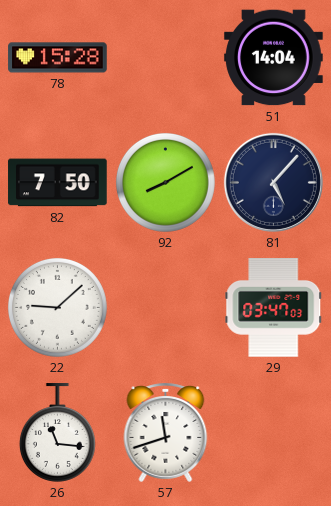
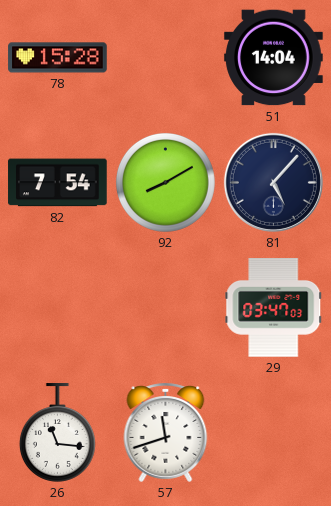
82: 7:50 -> 7:54 (58, 183)
22: 9:08 -> none (57, 307)
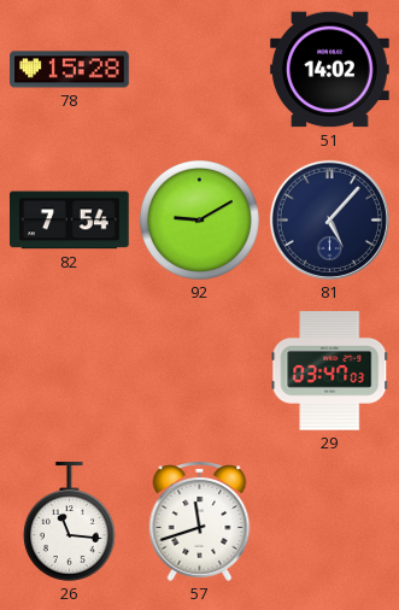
51: 14:04 -> 14:02 (330, 70)
92: 8:10 -> 9:10 (199, 219)
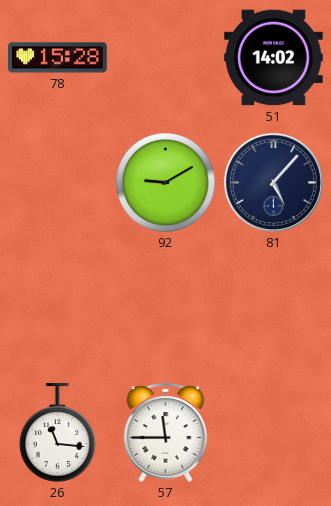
82: 7:54 -> none (70, 221)
29: 03:47 -> none (330, 371)
57: 11:42 -> 11:45 (166, 432)
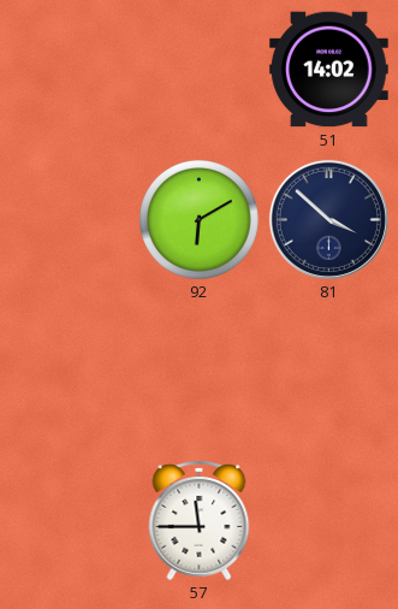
78: 15:28 -> none (58, 58)
92: 9:10 -> 6:10 (198, 219)
81: 5:07 -> 3:52 (328, 219)
26: 11:16 -> none (57, 433)
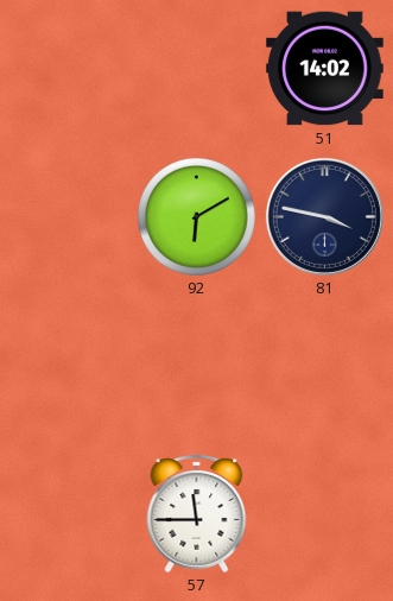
81: 3:52 -> 3:47 (324, 216)
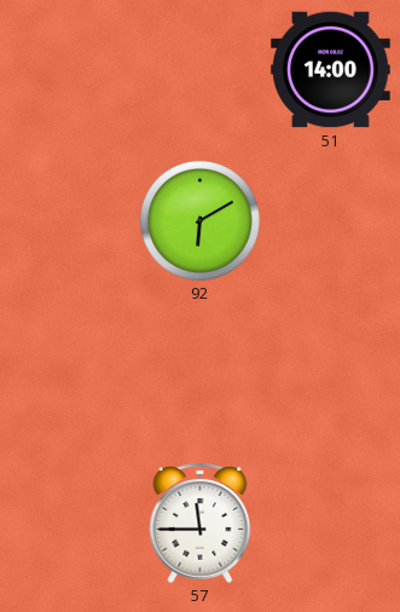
51: 14:02 -> 14:00 (331, 70)
81: 3:47 -> none (324, 216)
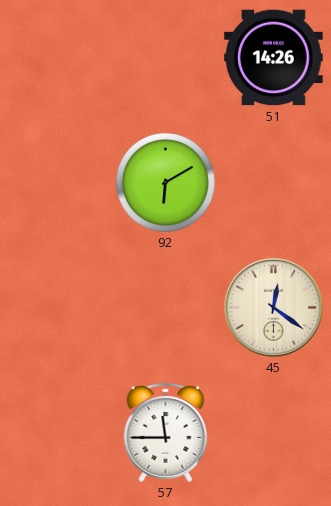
51: 14:00 -> 14:26 (274, 58)
45: none -> 12:21 (273, 307)
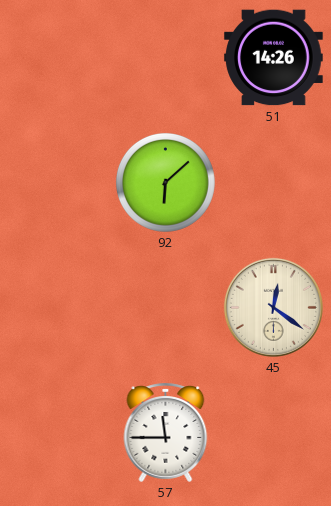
92: 6:10 -> 6:08 (165, 182)
